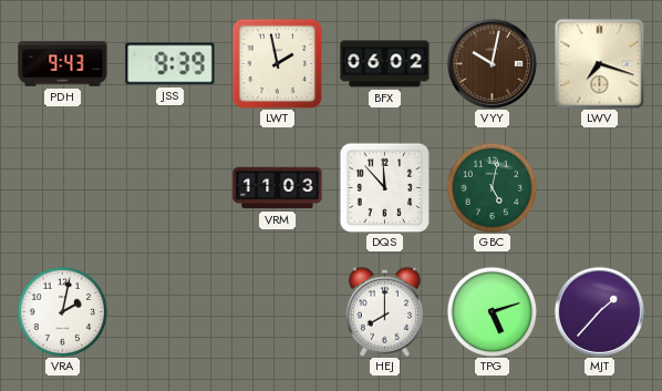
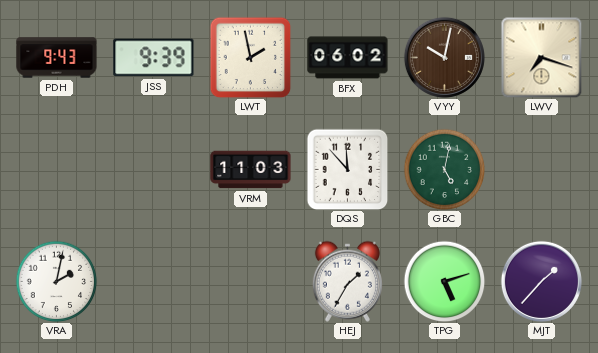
HEJ: 8:00 -> 1:35 (347, 281)
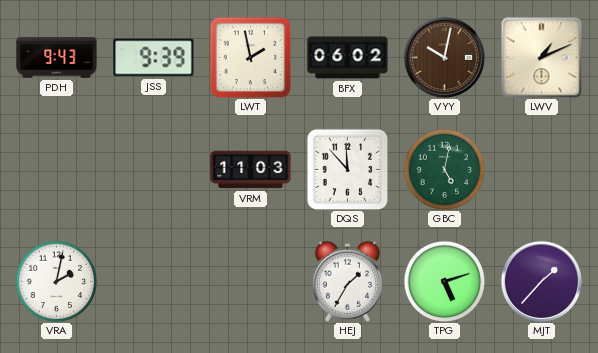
LWV: 7:18 -> 1:11 (541, 57)
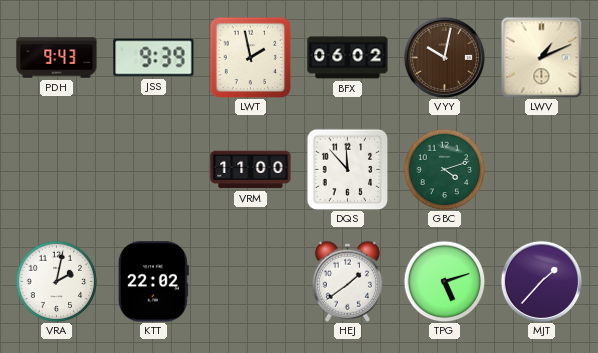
VRM: 11:03 -> 11:00 (251, 170)
GBC: 5:02 -> 4:12 (444, 169)
KTT: none -> 22:02 (153, 282)
HEJ: 1:35 -> 1:39 (347, 281)
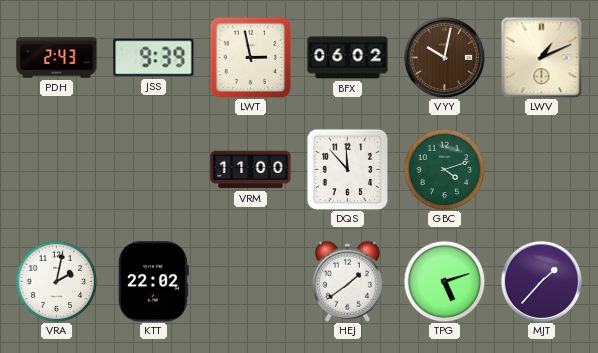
PDH: 9:43 -> 2:43 (57, 58)
LWT: 1:58 -> 2:58 (250, 57)
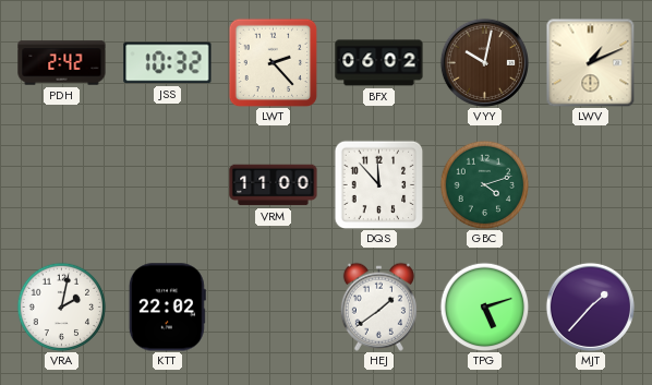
PDH: 2:43 -> 2:42 (62, 63)
JSS: 9:39 -> 10:32 (168, 63)
LWT: 2:58 -> 2:23 (273, 62)
